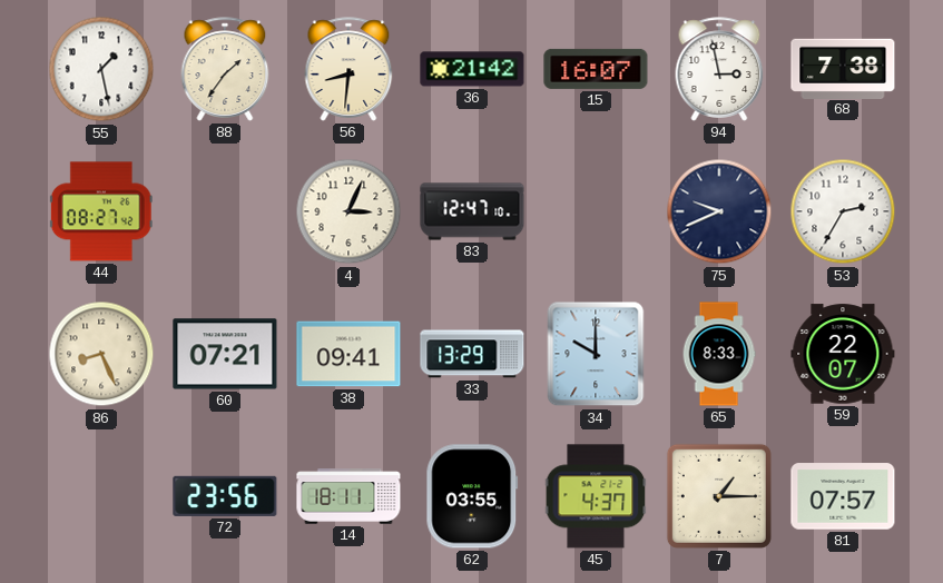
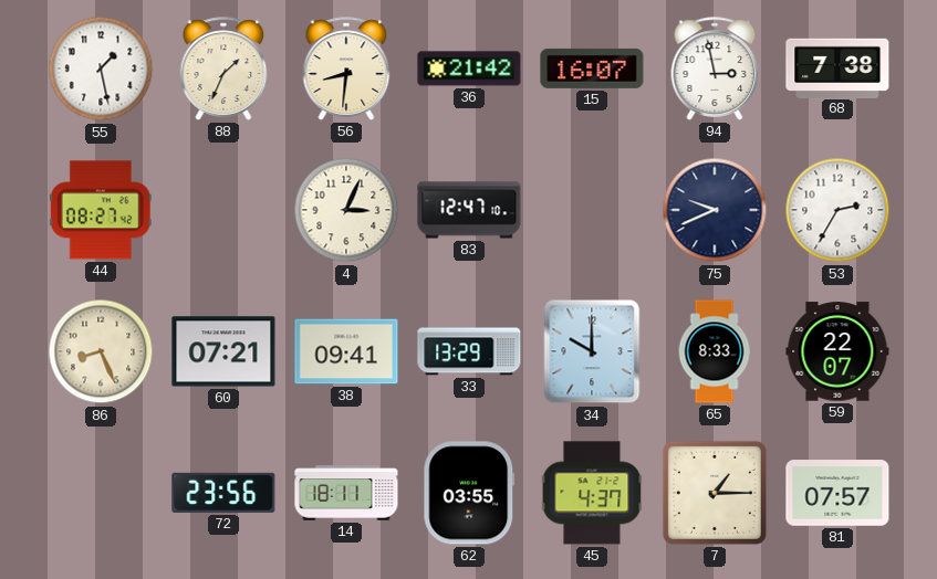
88: 1:36 -> 1:34 (223, 69)
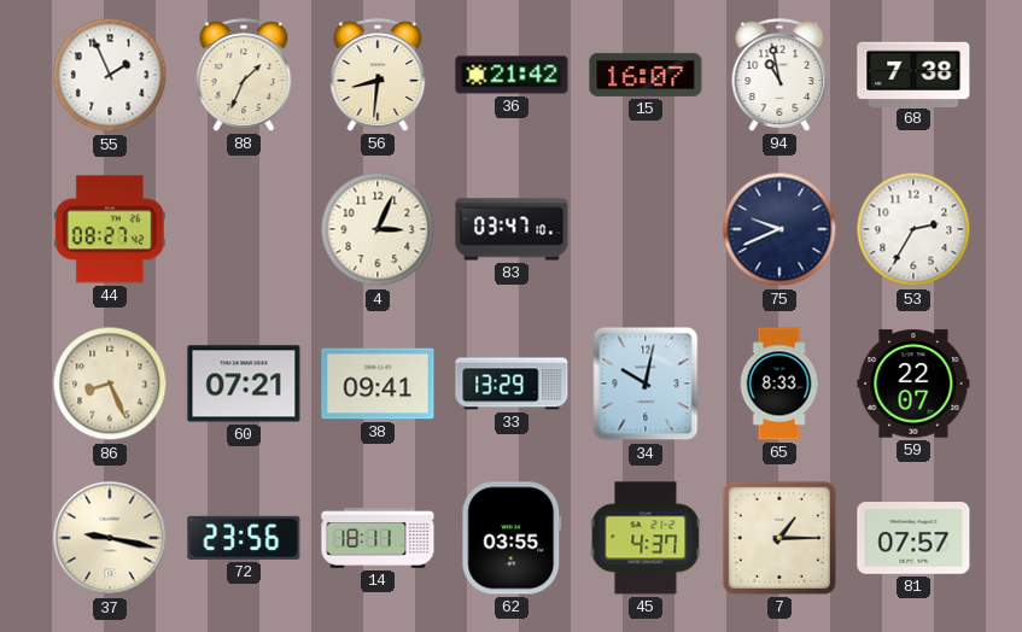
55: 1:28 -> 1:56 (110, 75)
94: 2:58 -> 10:58 (779, 75)
83: 12:47 -> 03:47 (512, 229)
34: 10:00 -> 10:02 (646, 384)
37: none -> 9:17 (110, 538)
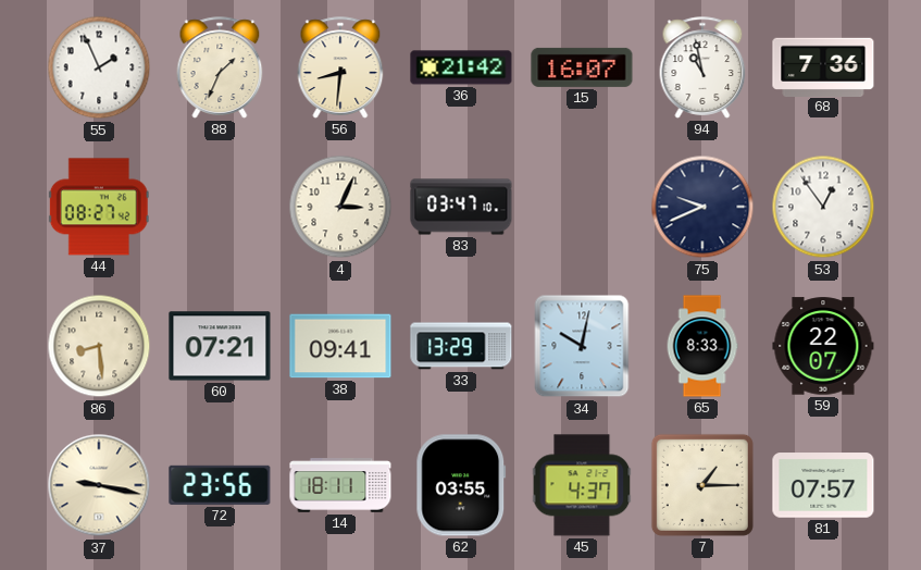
68: 7:38 -> 7:36 (823, 66)
53: 2:35 -> 12:54 (823, 207)
86: 8:26 -> 8:29 (99, 346)
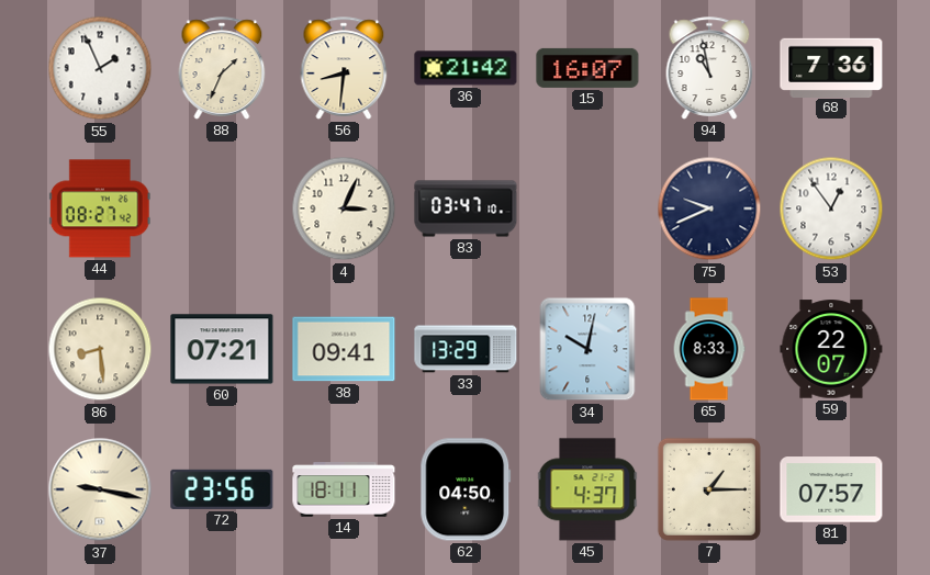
62: 03:55 -> 04:50 (466, 489)
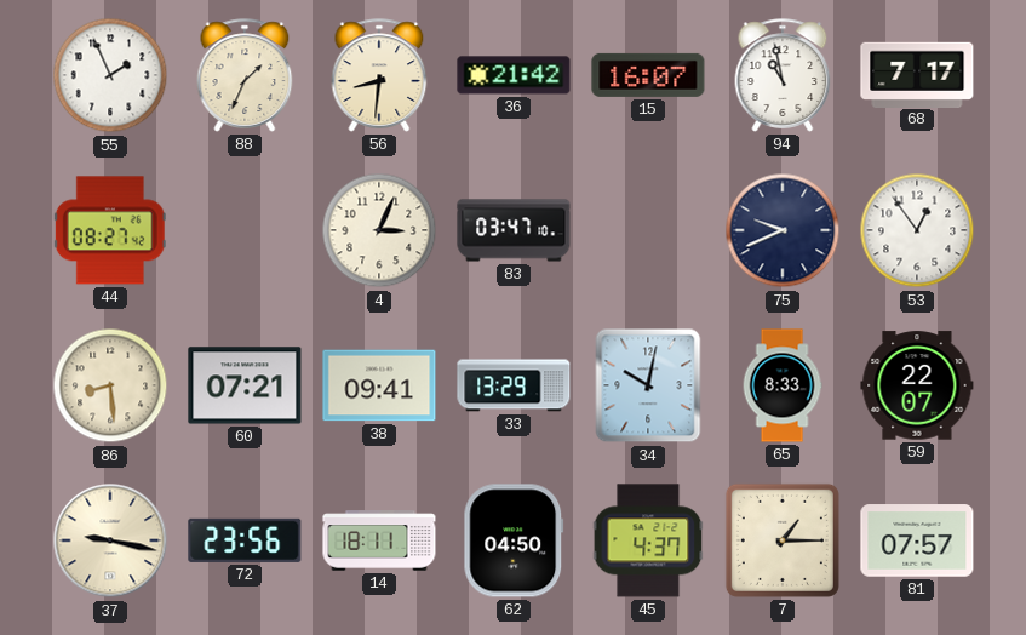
68: 7:36 -> 7:17 (917, 74)
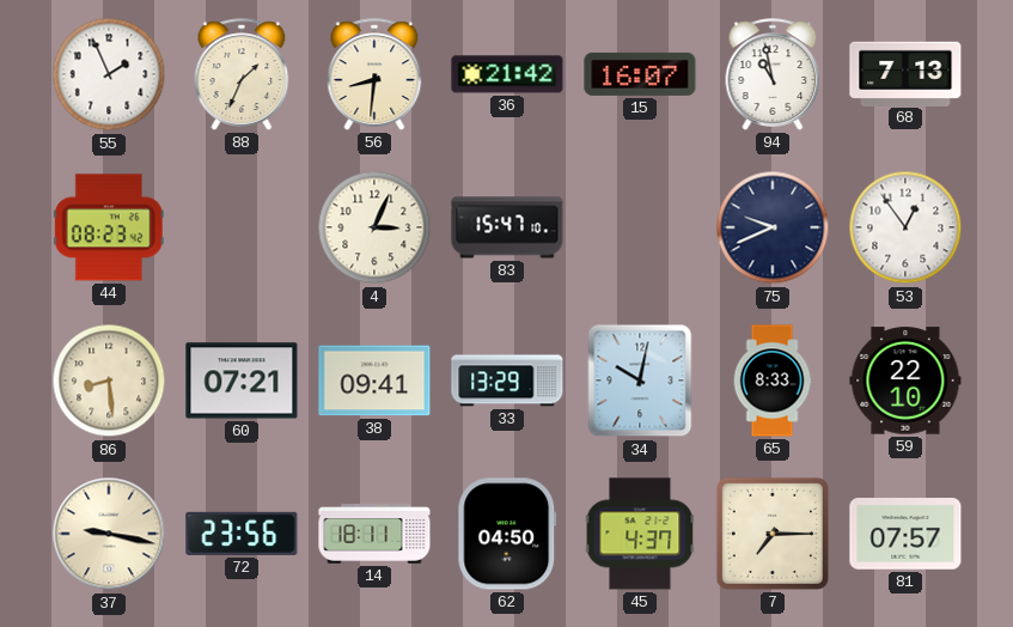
68: 7:17 -> 7:13 (905, 73)
44: 08:27 -> 08:23 (109, 227)
83: 03:47 -> 15:47 (507, 227)
59: 22:07 -> 22:10 (905, 381)
7: 1:15 -> 7:15 (773, 534)
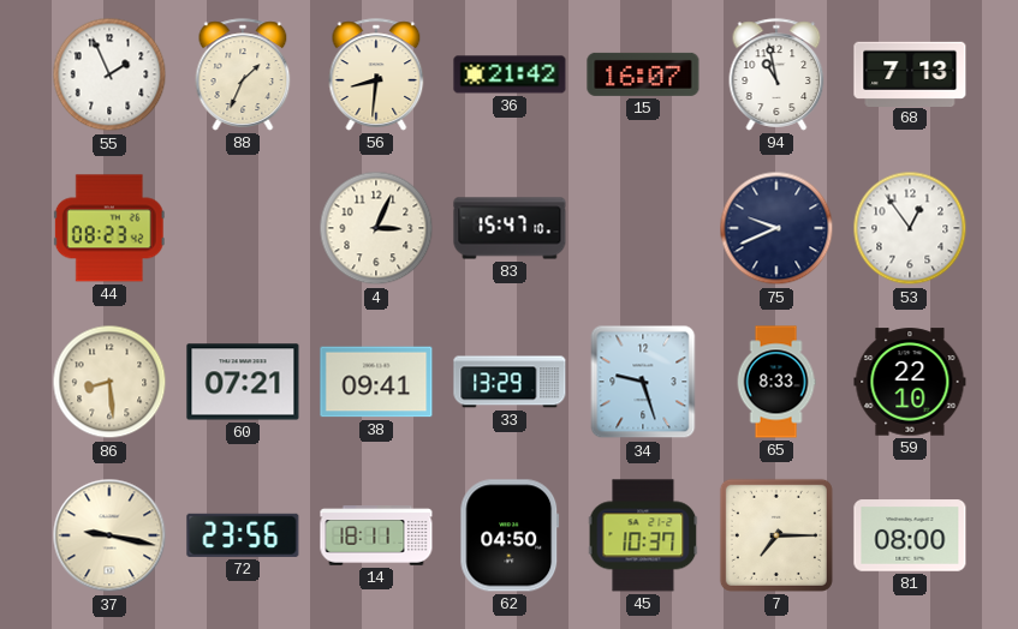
34: 10:02 -> 9:27 (643, 382)
45: 4:37 -> 10:37 (643, 535)
81: 07:57 -> 08:00 (910, 535)
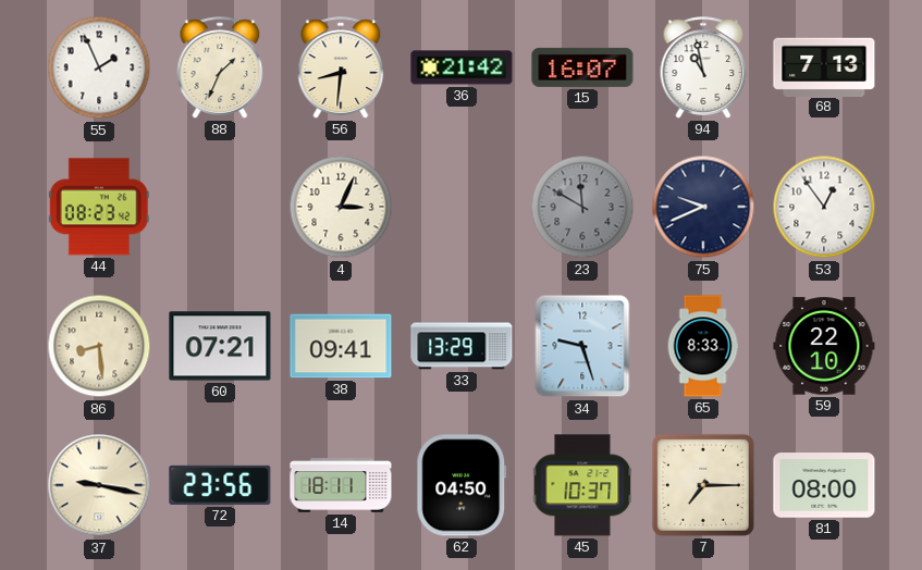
83: 15:47 -> none (510, 228)
23: none -> 11:50 (582, 207)
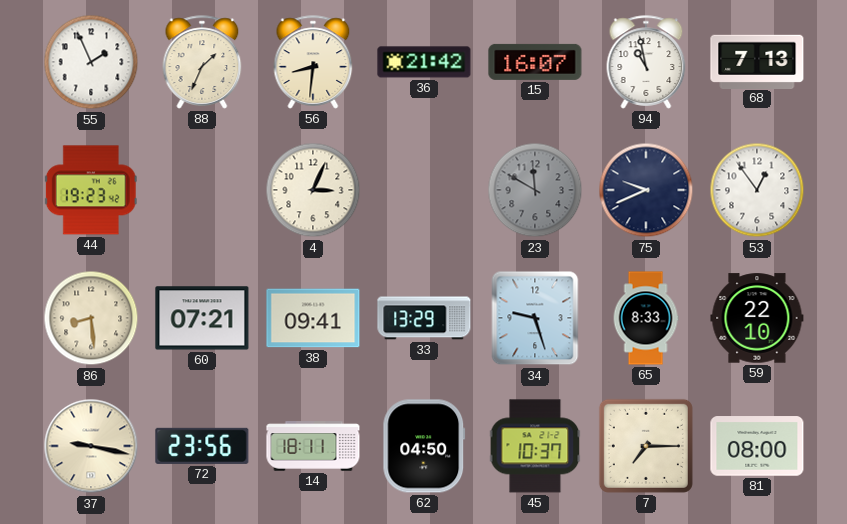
44: 08:23 -> 19:23 (91, 190)
